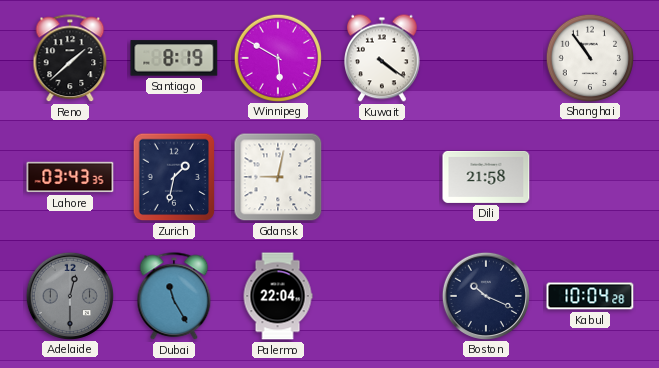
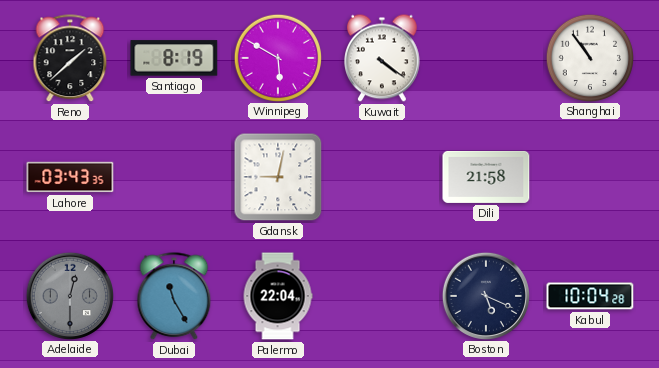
Zurich: 1:32 -> none (174, 177)
Boston: 10:19 -> 5:19 (485, 295)
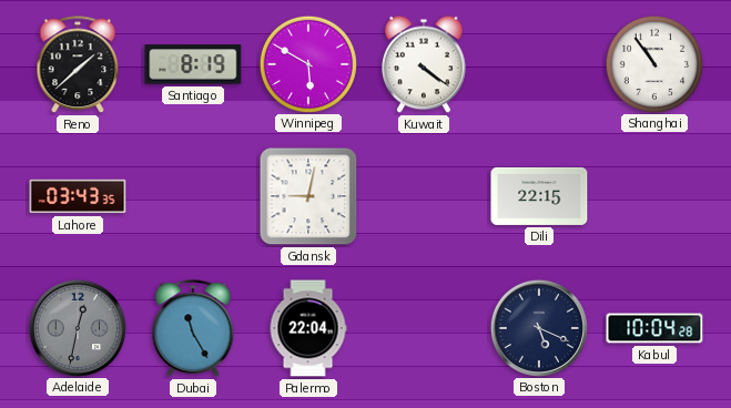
Dili: 21:58 -> 22:15 (539, 196)
Adelaide: 12:30 -> 12:32 (77, 327)
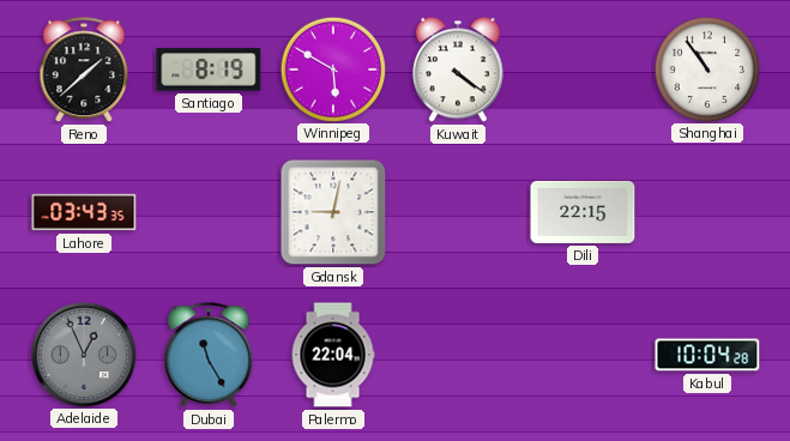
Adelaide: 12:32 -> 12:56 (83, 354)
Boston: 5:19 -> none (538, 327)
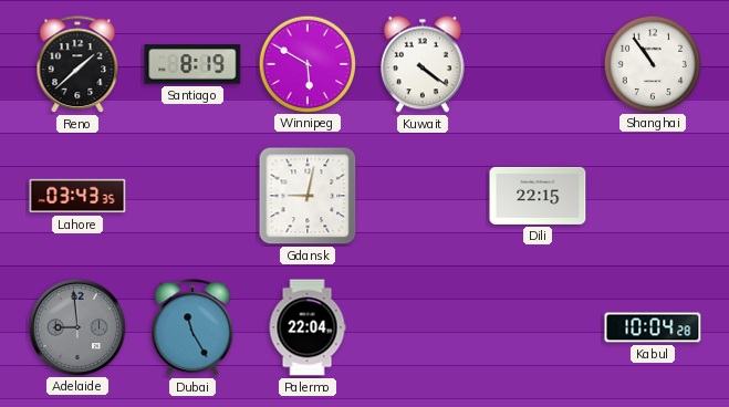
Adelaide: 12:56 -> 8:59 (76, 326)
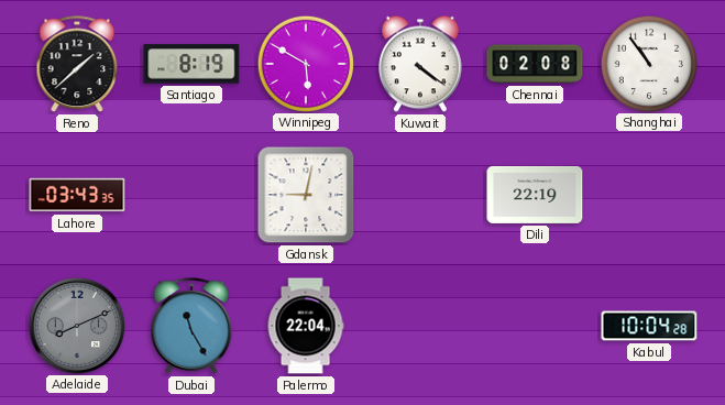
Chennai: none -> 02:08 (535, 64)
Dili: 22:15 -> 22:19 (535, 195)
Adelaide: 8:59 -> 8:11 (76, 325)
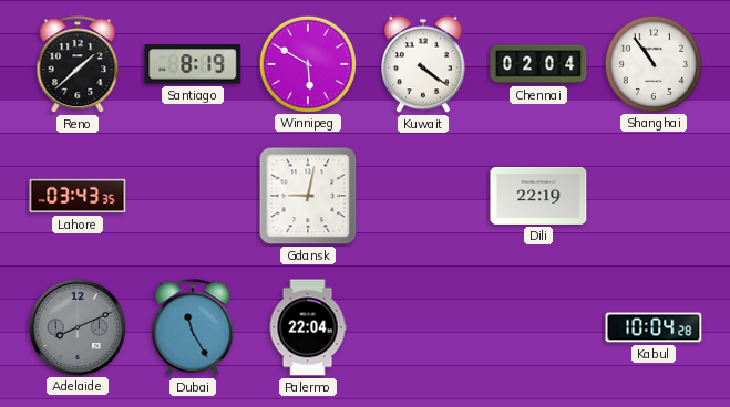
Chennai: 02:08 -> 02:04 (538, 64)
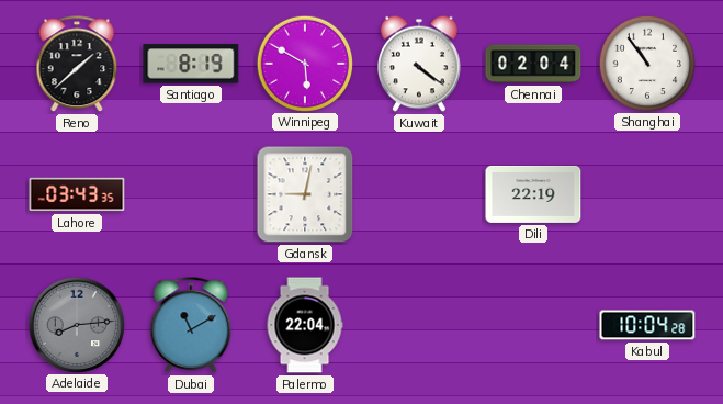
Adelaide: 8:11 -> 8:14 (76, 324)
Dubai: 11:25 -> 11:10 (191, 326)
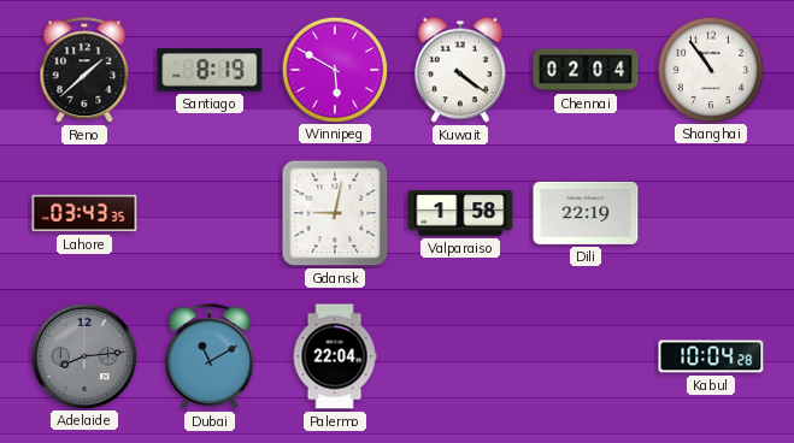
Valparaiso: none -> 1:58 (460, 213)
